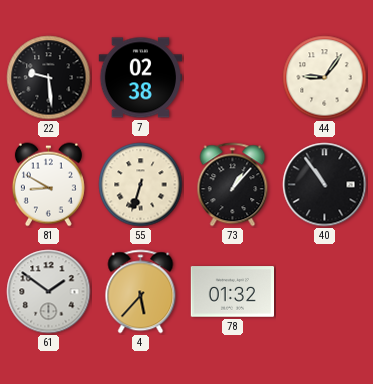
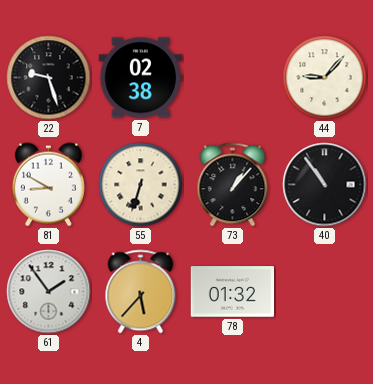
22: 9:29 -> 9:27 (49, 78)
44: 9:06 -> 9:07 (325, 78)
61: 1:51 -> 1:54 (49, 292)
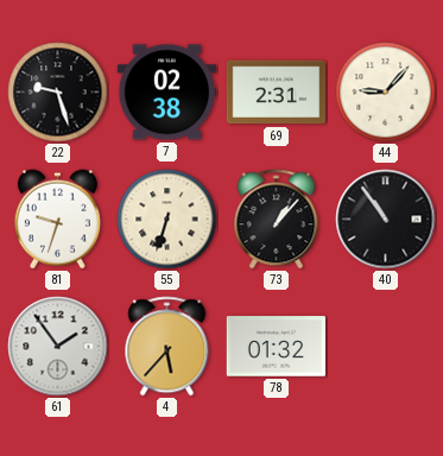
69: none -> 2:31 (276, 93)
81: 8:50 -> 9:33 (57, 220)
